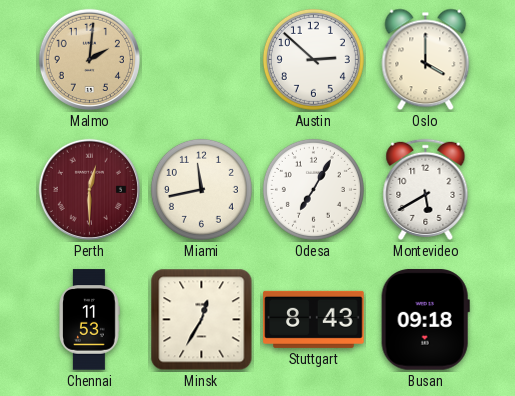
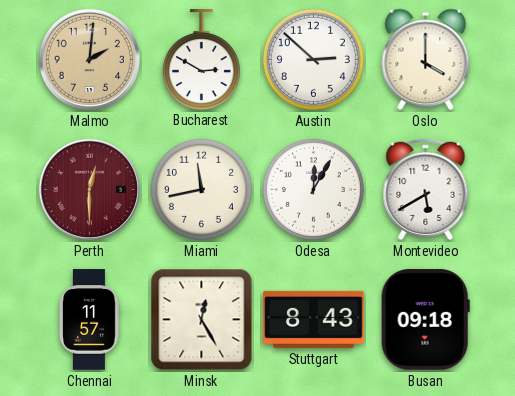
Bucharest: none -> 2:50 (201, 59)
Odesa: 7:05 -> 12:05 (313, 189)
Chennai: 11:53 -> 11:57 (89, 320)
Minsk: 12:35 -> 12:25 (202, 320)
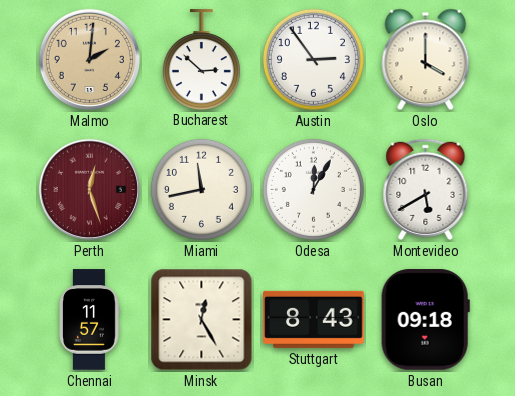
Bucharest: 2:50 -> 2:52 (201, 59)
Austin: 2:52 -> 2:54 (313, 59)
Perth: 12:30 -> 12:27 (89, 189)
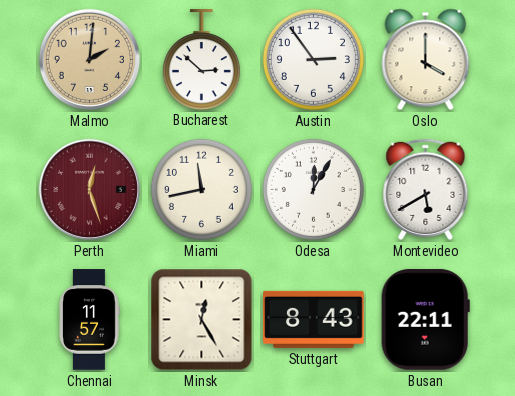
Busan: 09:18 -> 22:11 (425, 320)
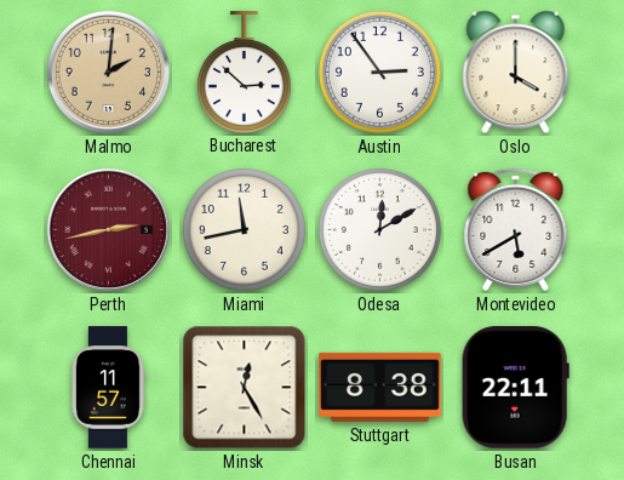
Perth: 12:27 -> 2:43 (108, 229)
Odesa: 12:05 -> 12:10 (379, 229)
Stuttgart: 8:43 -> 8:38 (380, 387)
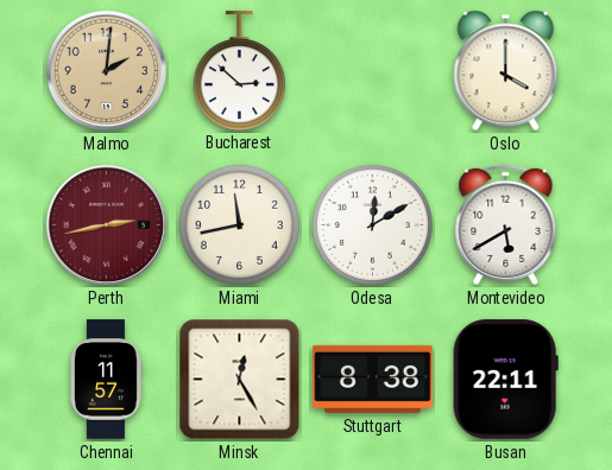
Austin: 2:54 -> none (379, 72)
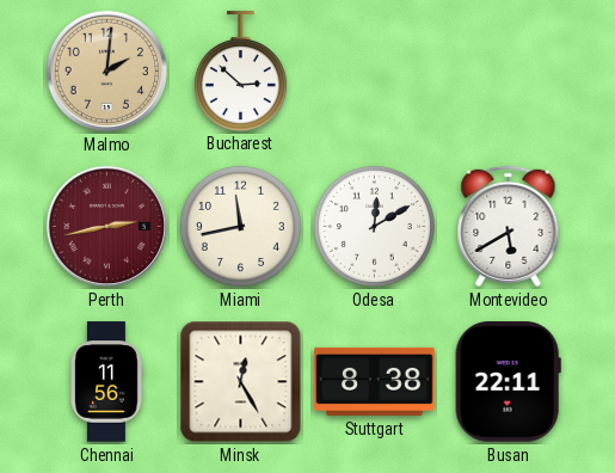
Oslo: 4:00 -> none (506, 71)
Chennai: 11:57 -> 11:56 (106, 382)
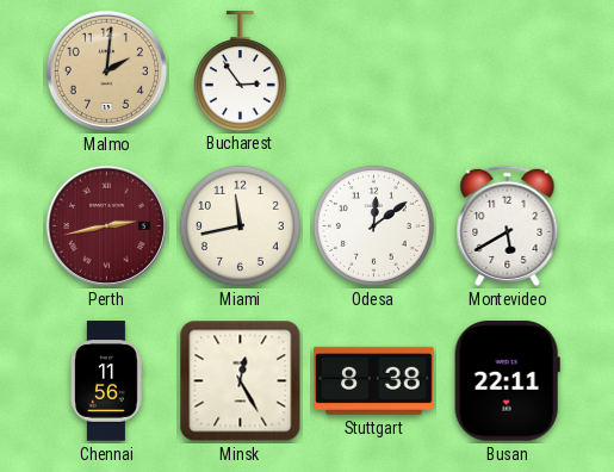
Bucharest: 2:52 -> 2:54 (240, 70)
Odesa: 12:10 -> 12:09 (373, 225)
